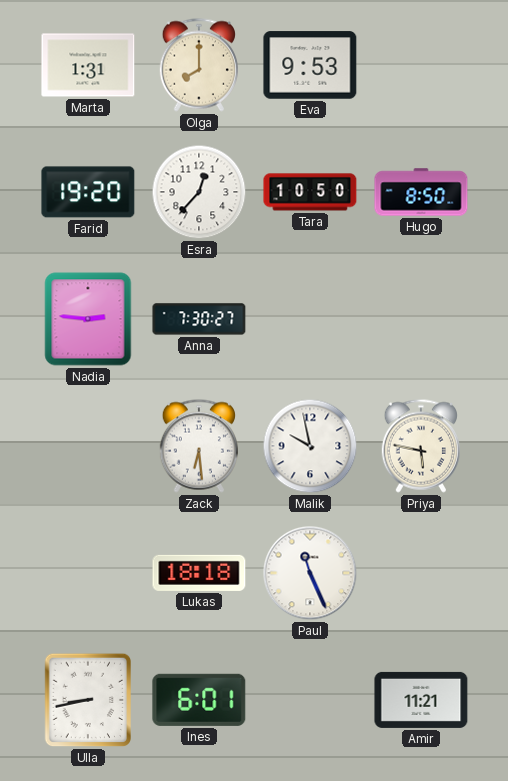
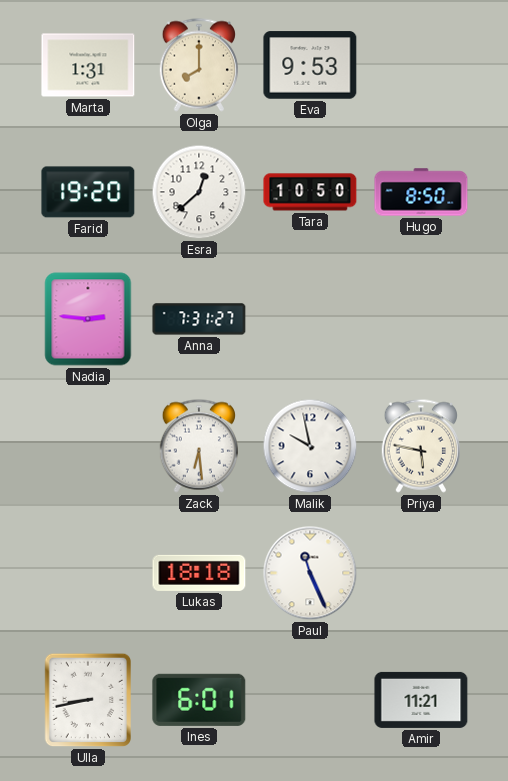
Esra: 12:37 -> 12:38 (199, 192)
Anna: 7:30 -> 7:31 (199, 319)
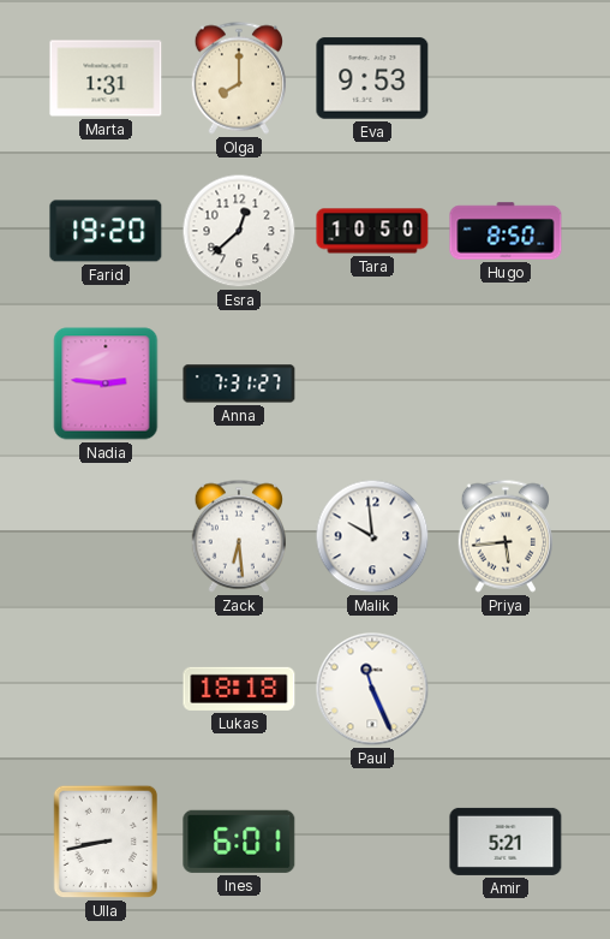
Malik: 9:58 -> 9:59 (372, 536)
Priya: 5:47 -> 5:44 (504, 536)
Amir: 11:21 -> 5:21 (506, 842)
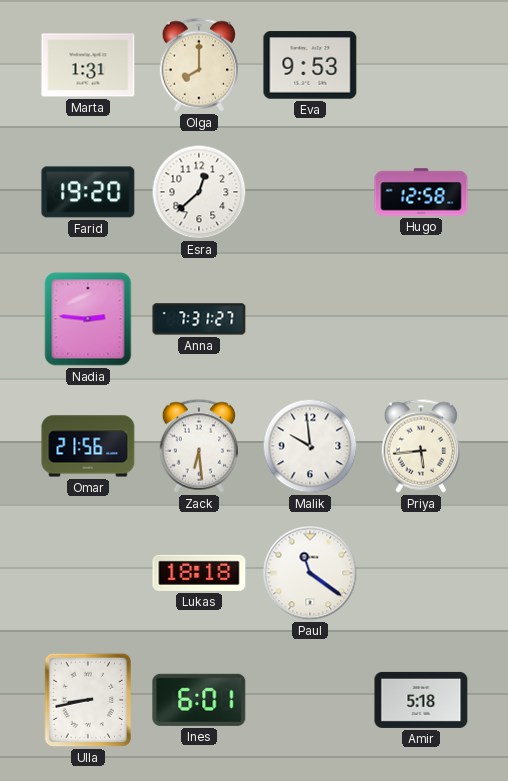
Tara: 10:50 -> none (372, 231)
Hugo: 8:50 -> 12:58 (421, 192)
Omar: none -> 21:56 (88, 446)
Paul: 11:26 -> 11:21 (310, 573)
Amir: 5:21 -> 5:18 (421, 700)
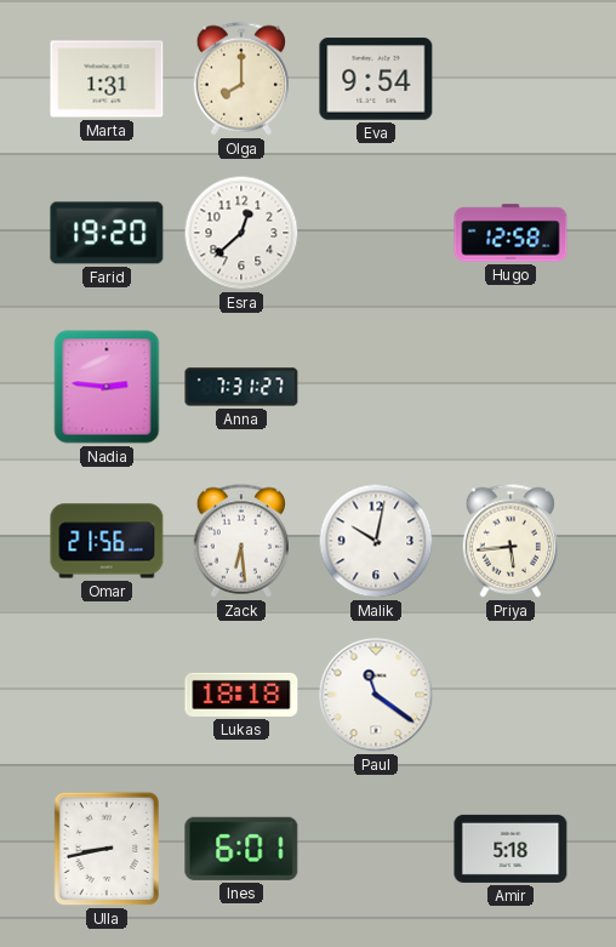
Eva: 9:53 -> 9:54 (376, 79)
Malik: 9:59 -> 10:02 (376, 541)
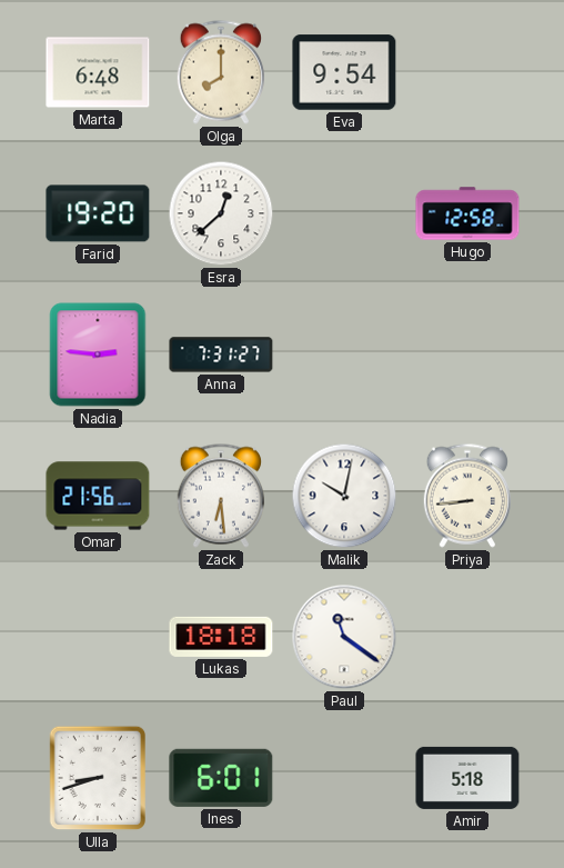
Marta: 1:31 -> 6:48 (98, 72)
Priya: 5:44 -> 8:44 (466, 496)
Ulla: 8:43 -> 8:42 (97, 778)
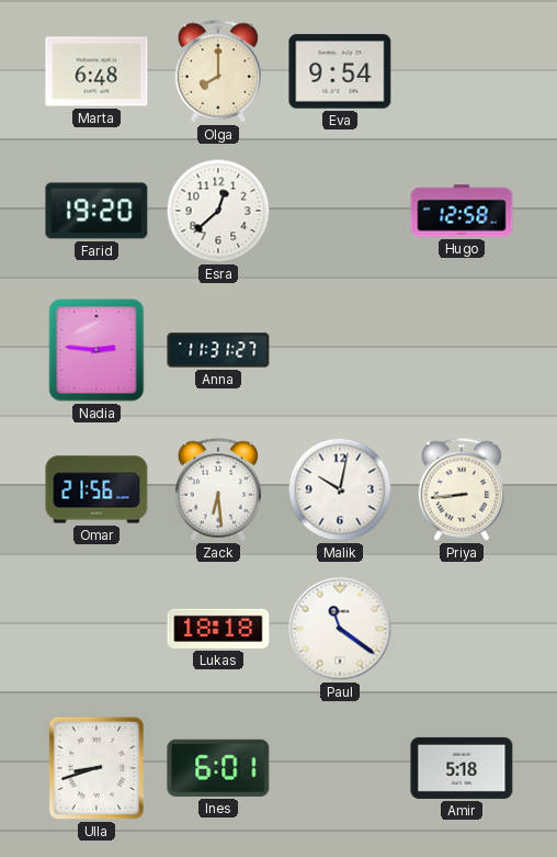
Anna: 7:31 -> 11:31 (218, 350)
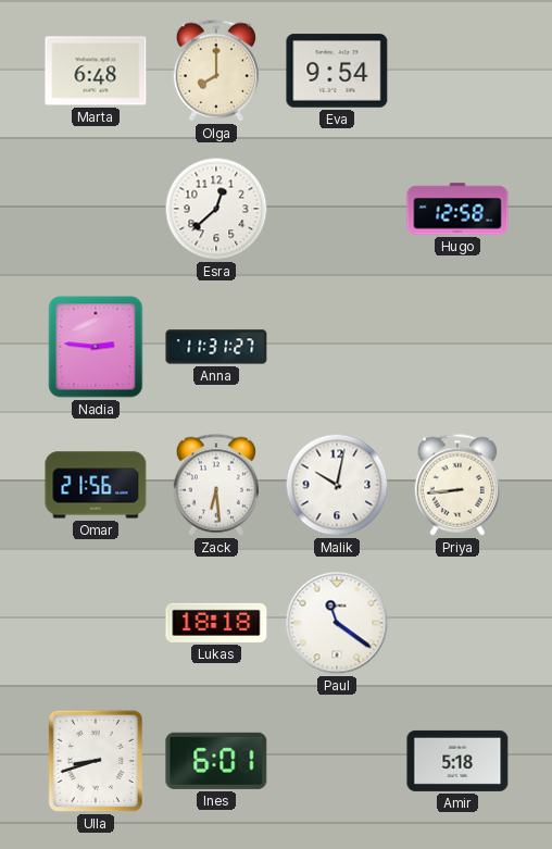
Farid: 19:20 -> none (96, 211)
